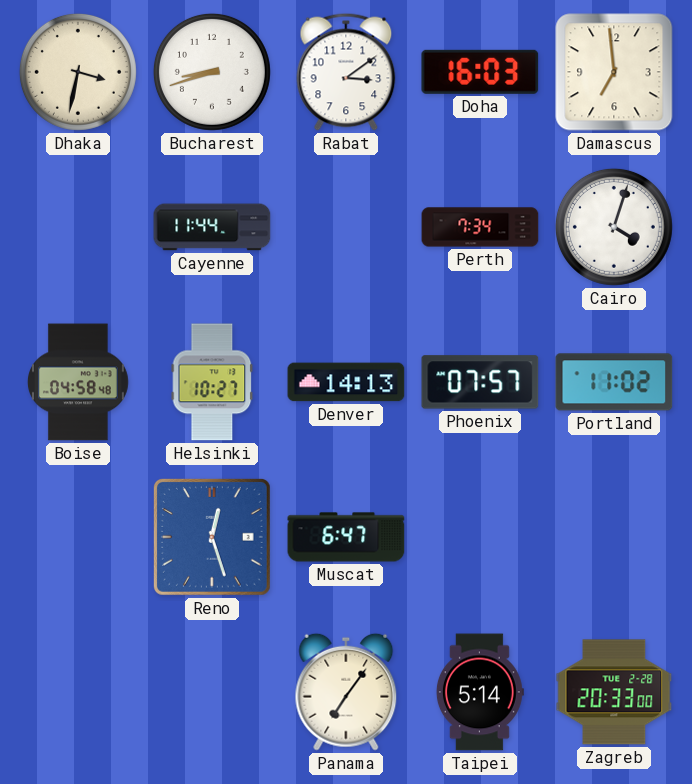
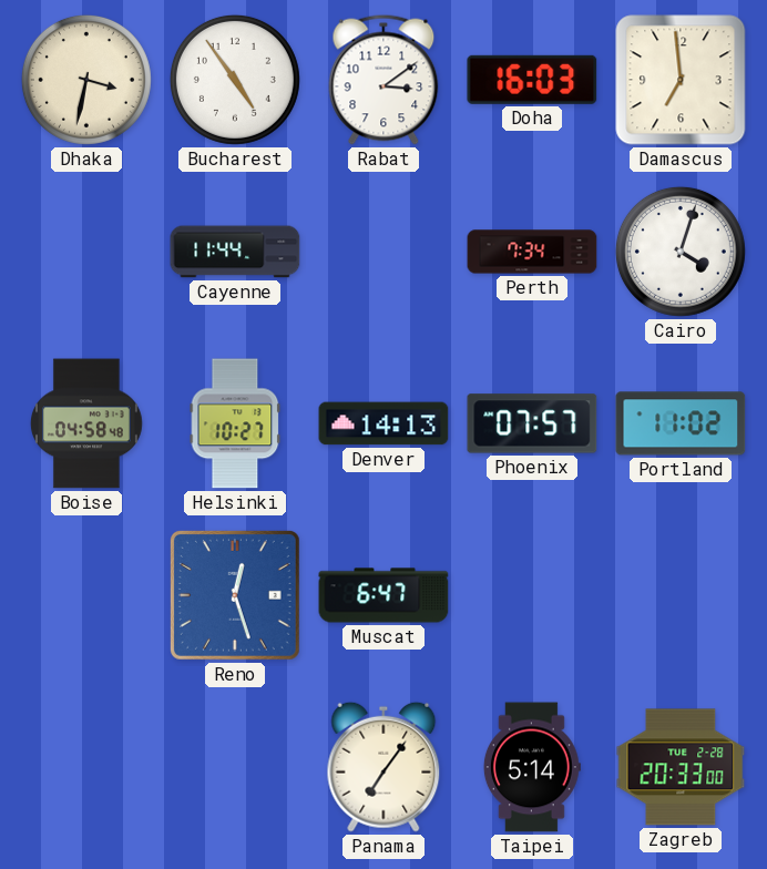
Bucharest: 8:42 -> 4:54 (235, 80)
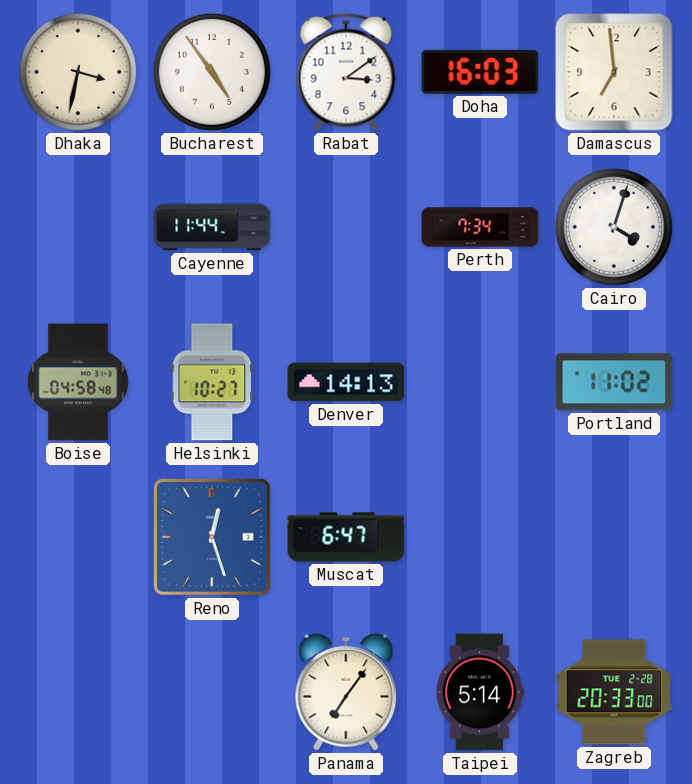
Phoenix: 07:57 -> none (532, 423)
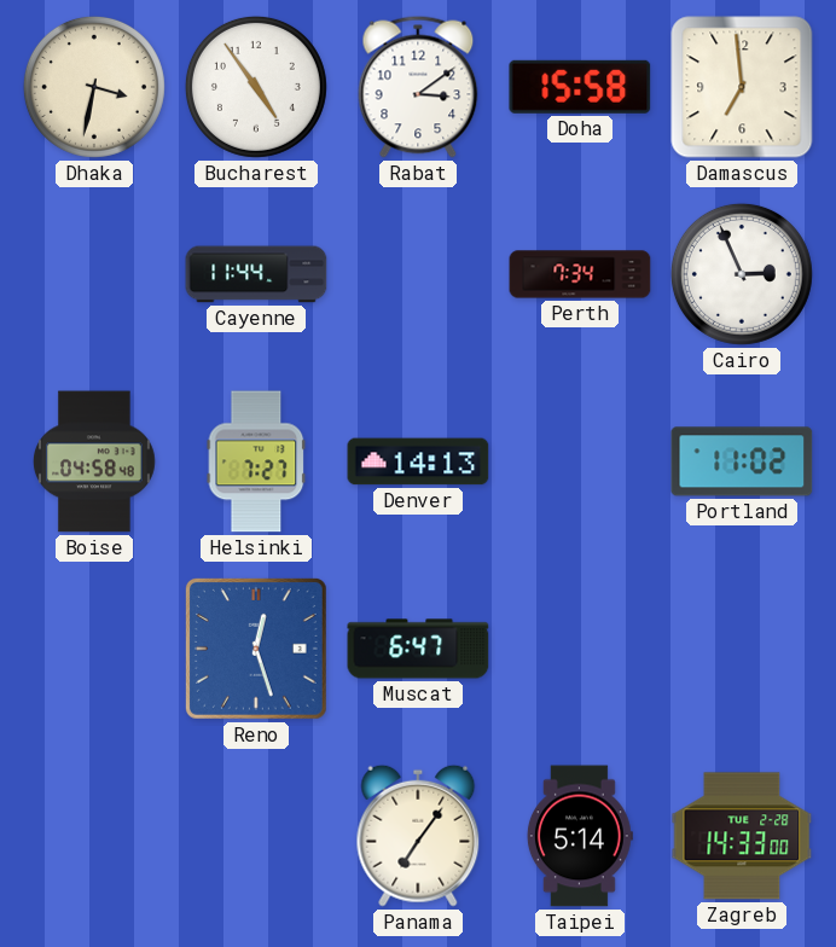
Doha: 16:03 -> 15:58 (580, 87)
Cairo: 4:03 -> 2:56 (742, 274)
Helsinki: 10:27 -> 7:27 (256, 461)
Zagreb: 20:33 -> 14:33 (742, 836)
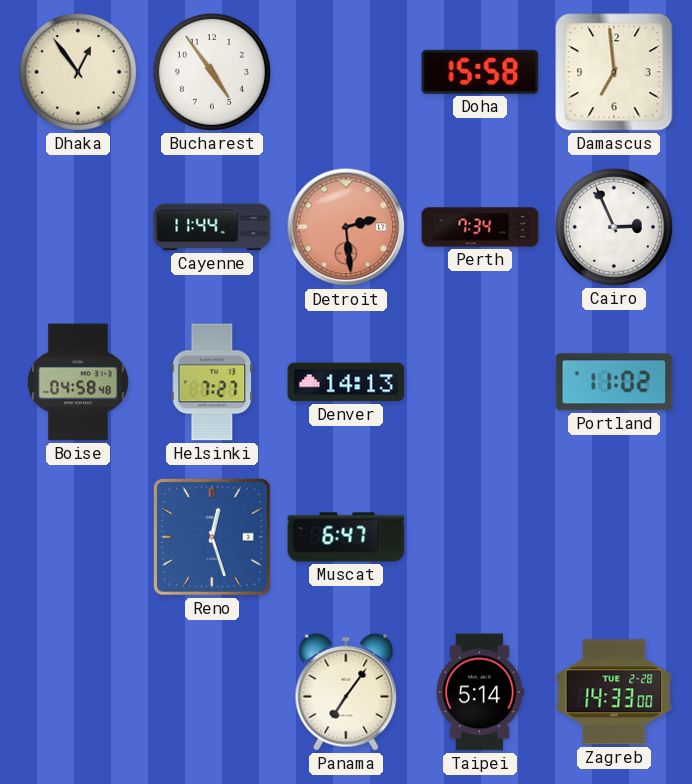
Dhaka: 3:32 -> 12:54 (78, 72)
Rabat: 3:09 -> none (418, 87)
Detroit: none -> 2:29 (346, 227)
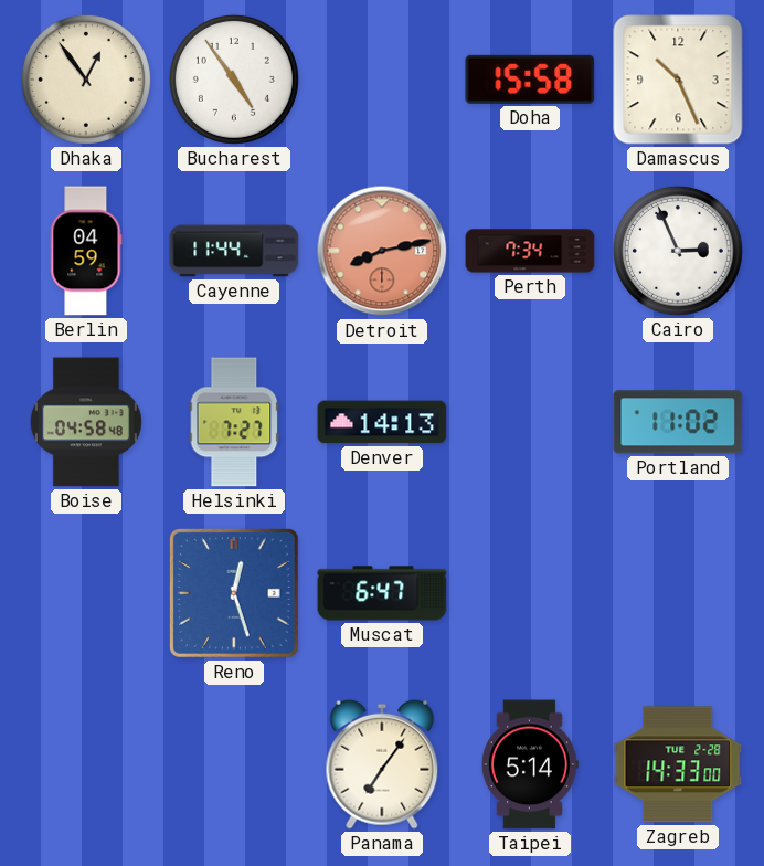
Damascus: 6:59 -> 10:26 (678, 80)
Berlin: none -> 04:59 (86, 251)
Detroit: 2:29 -> 8:13 (382, 251)
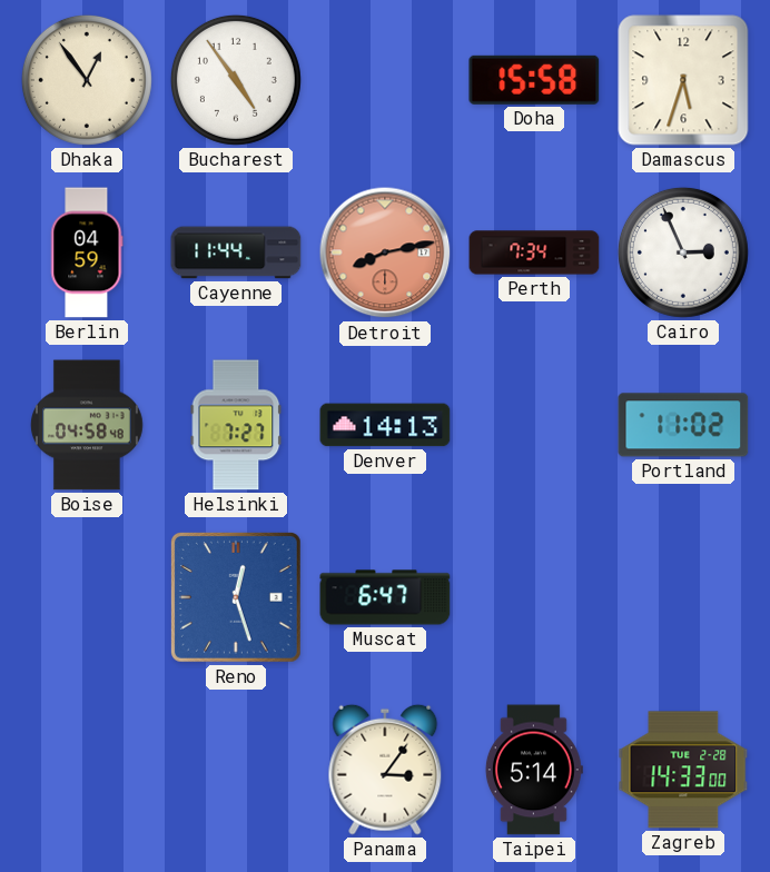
Damascus: 10:26 -> 5:33 (683, 80)
Panama: 7:06 -> 3:06 (385, 770)
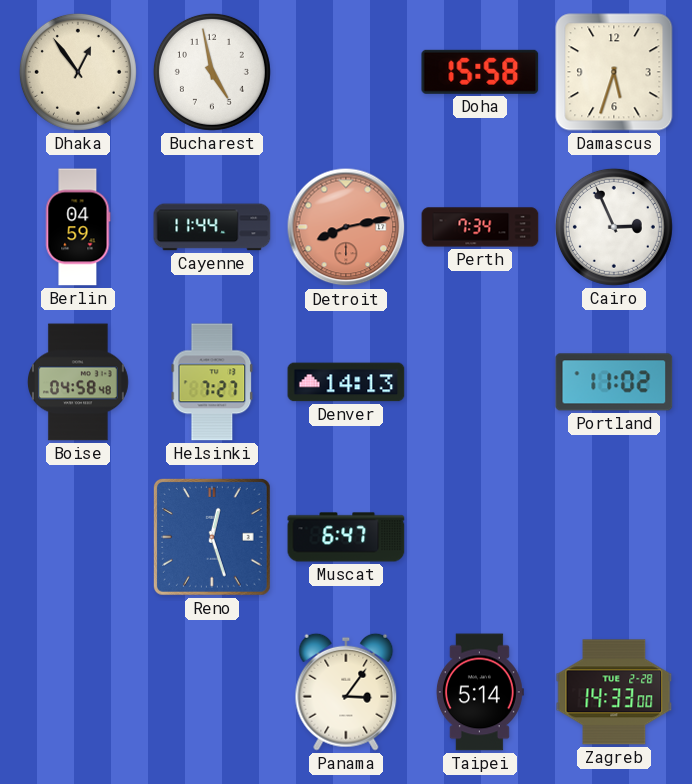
Bucharest: 4:54 -> 4:58 (212, 72)
